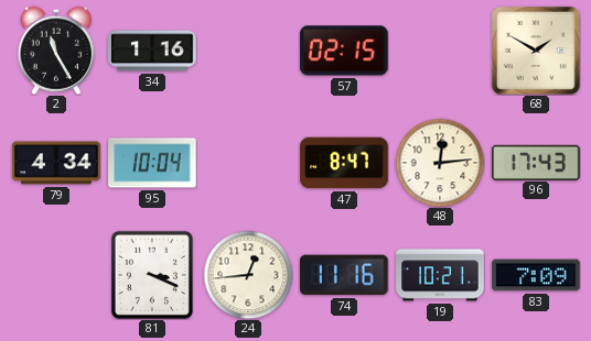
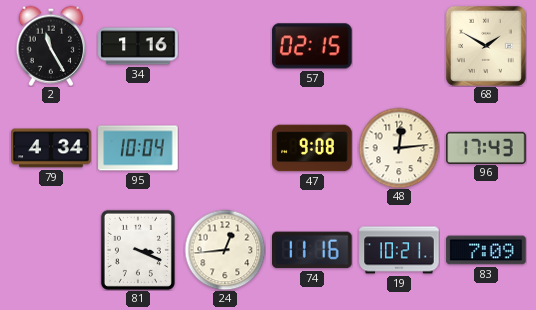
47: 8:47 -> 9:08 (312, 148)
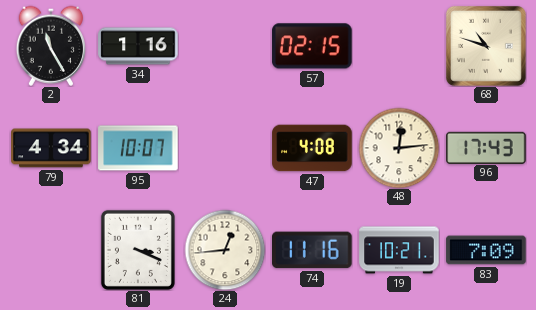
68: 1:50 -> 10:48 (486, 46)
95: 10:04 -> 10:07 (138, 148)
47: 9:08 -> 4:08 (312, 148)
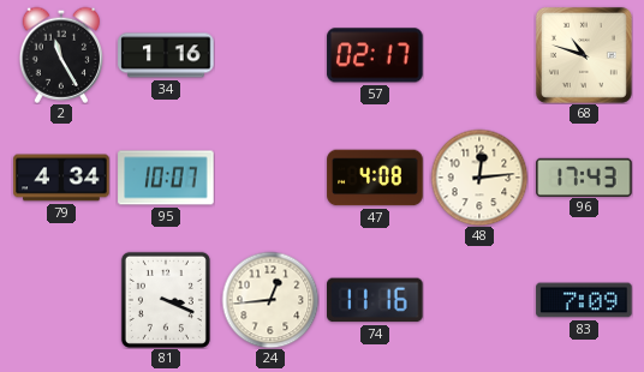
57: 02:15 -> 02:17 (375, 55)
19: 10:21 -> none (399, 250)
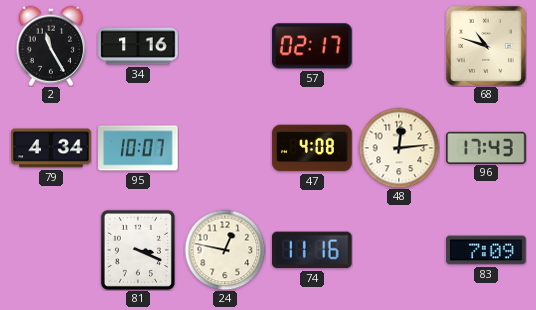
24: 12:44 -> 12:47 (225, 250)
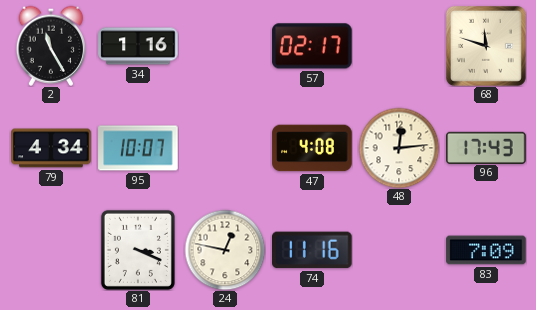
68: 10:48 -> 11:48 (486, 46)
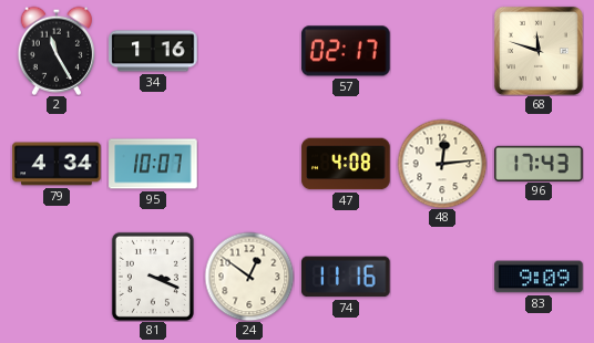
24: 12:47 -> 12:51 (249, 277)
83: 7:09 -> 9:09 (539, 277)
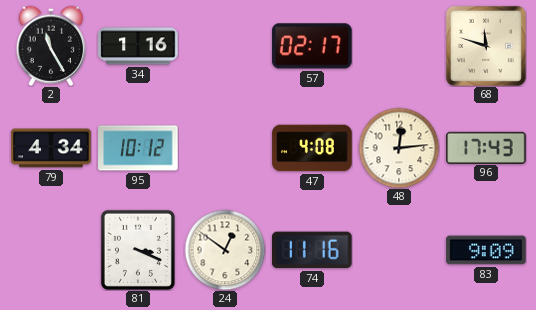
95: 10:07 -> 10:12 (138, 148)
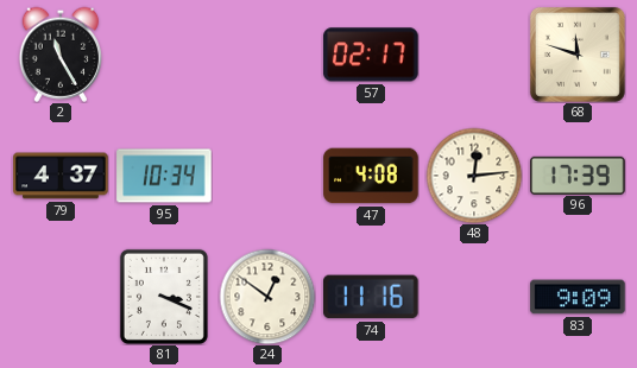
34: 1:16 -> none (138, 46)
79: 4:34 -> 4:37 (61, 176)
95: 10:12 -> 10:34 (164, 176)
96: 17:43 -> 17:39 (578, 175)
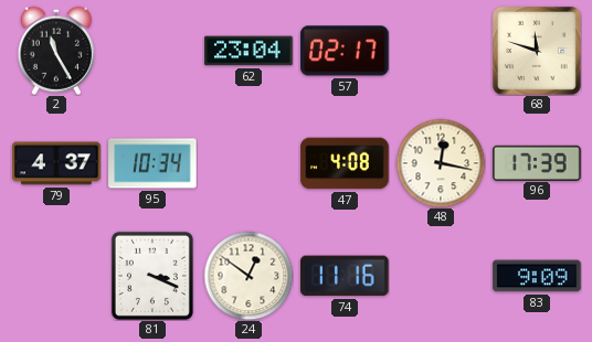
62: none -> 23:04 (249, 51)
48: 12:14 -> 12:17 (441, 163)
